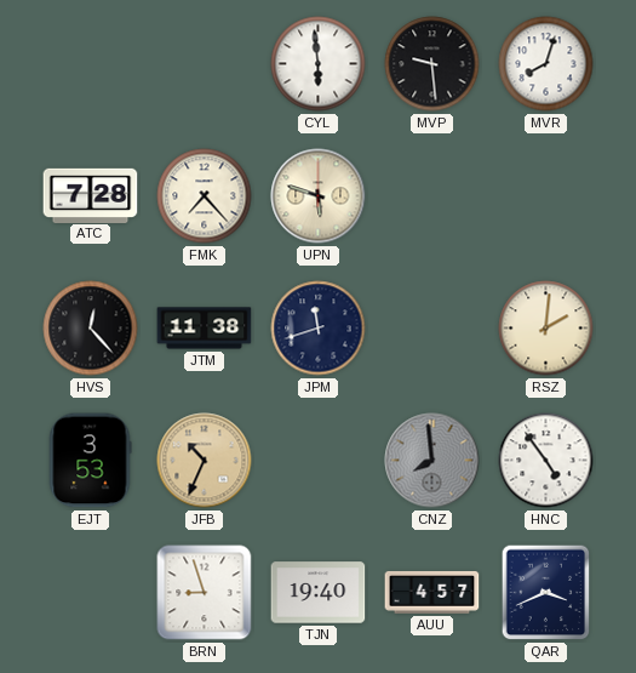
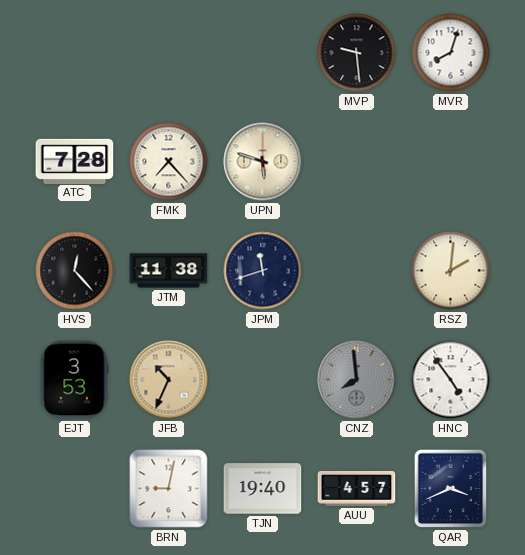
CYL: 5:59 -> none (319, 64)
BRN: 8:57 -> 9:02 (169, 489)
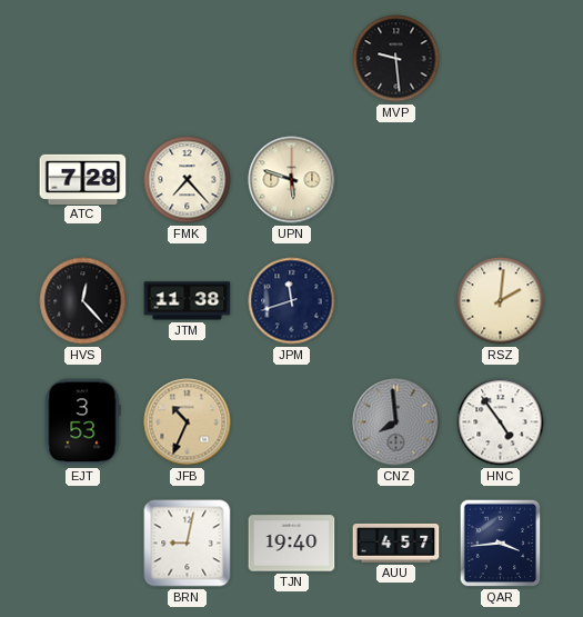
MVR: 8:03 -> none (451, 53)
QAR: 3:41 -> 3:44 (501, 544)
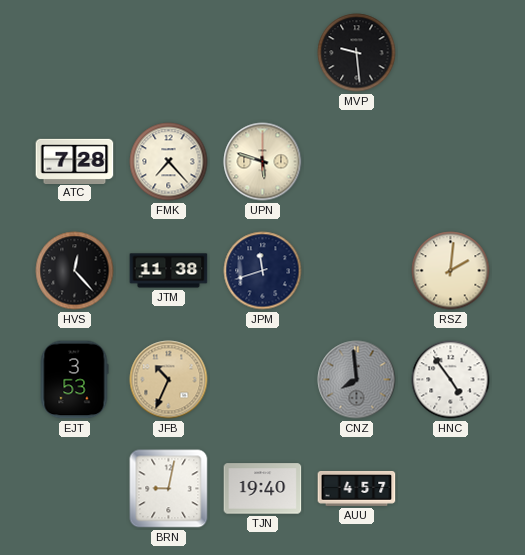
QAR: 3:44 -> none (501, 544)
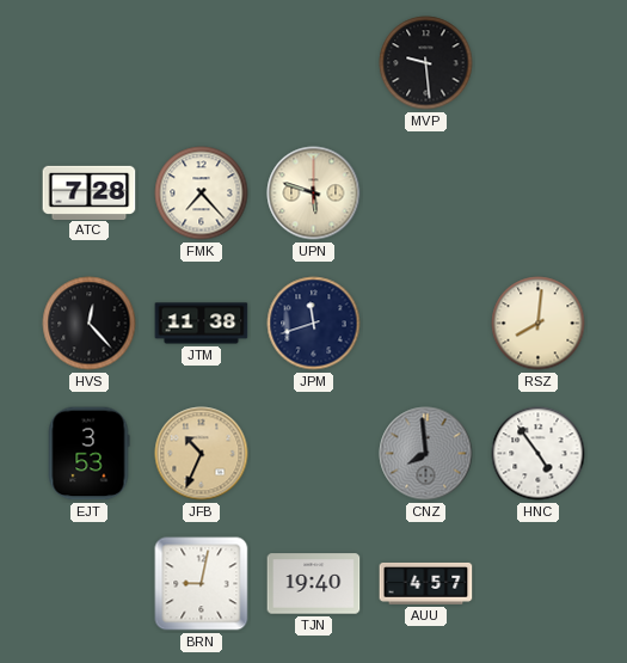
RSZ: 2:01 -> 8:01 (539, 324)
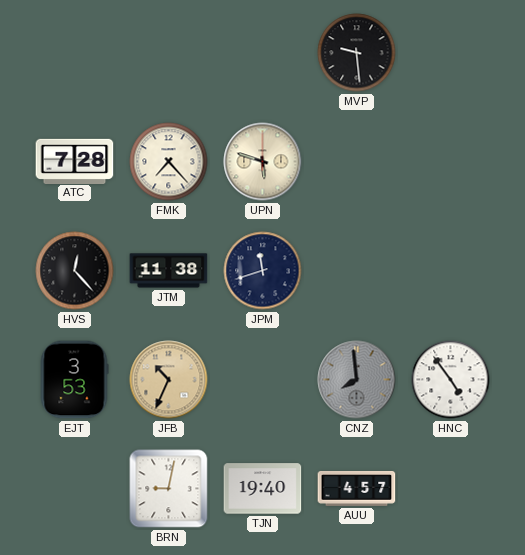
RSZ: 8:01 -> none (539, 324)
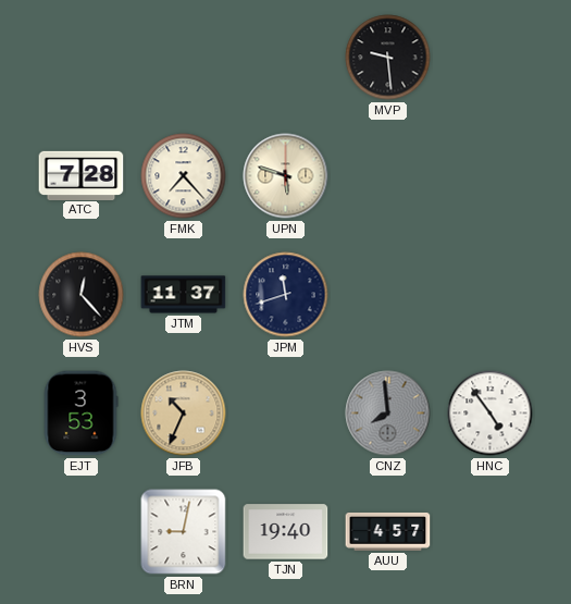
JTM: 11:38 -> 11:37 (184, 295)
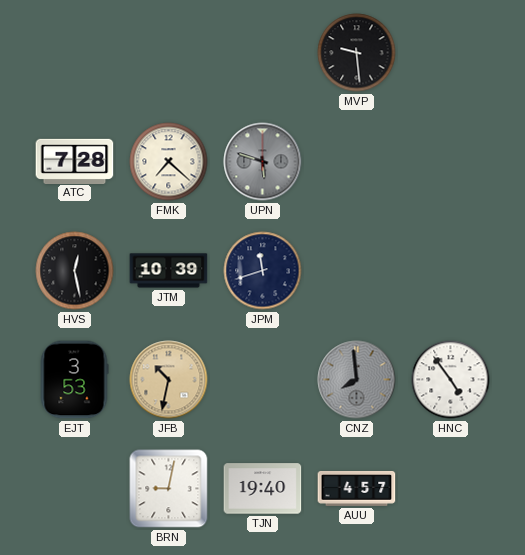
FMK: 7:23 -> 7:22 (169, 162)
UPN dial: cream -> grey (263, 162)
HVS: 12:23 -> 12:28 (75, 271)
JTM: 11:37 -> 10:39 (169, 271)
JFB: 10:34 -> 10:32 (169, 380)
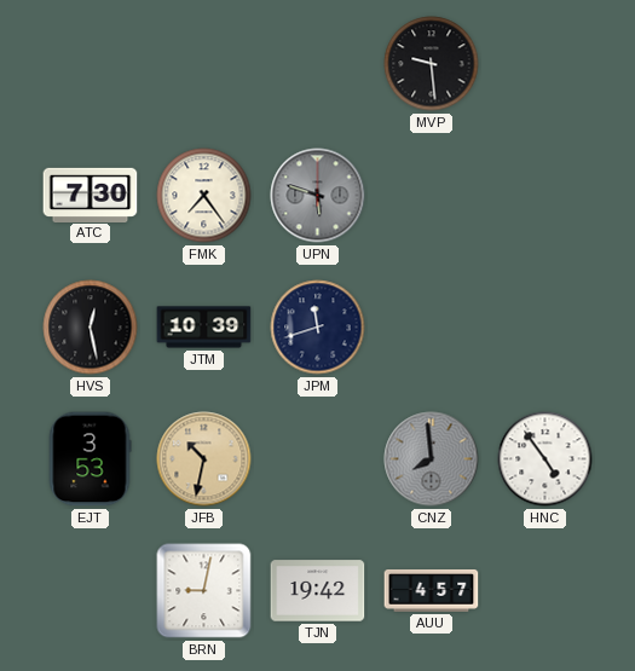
ATC: 7:28 -> 7:30 (91, 195)
FMK: 7:22 -> 7:24 (204, 196)
TJN: 19:40 -> 19:42 (318, 591)
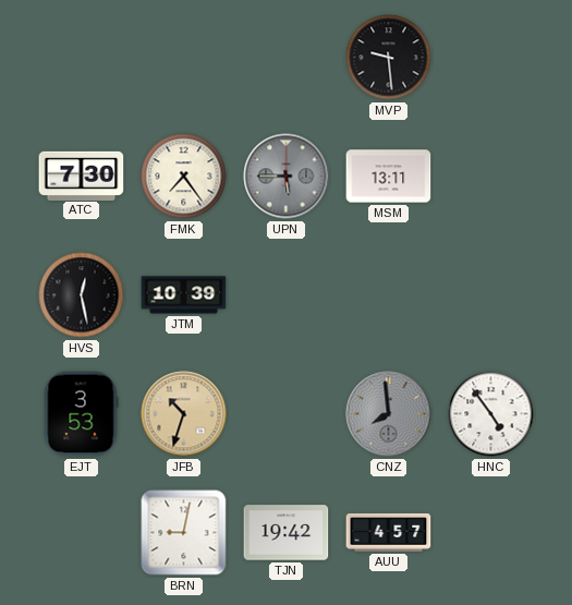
UPN: 5:48 -> 5:45 (287, 177)
MSM: none -> 13:11 (389, 177)
JPM: 11:42 -> none (318, 328)
JFB: 10:32 -> 10:33 (184, 414)
